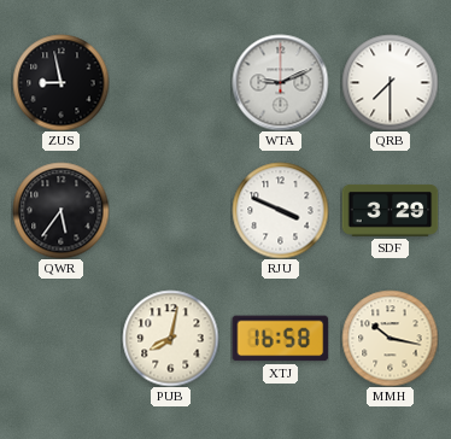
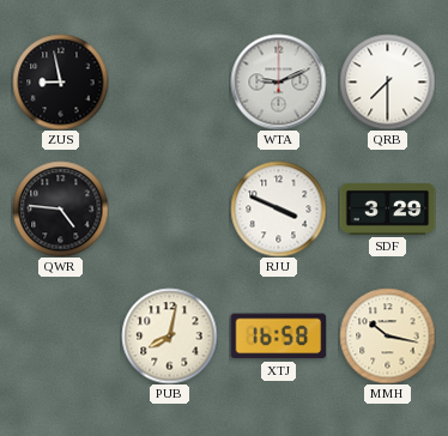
QWR: 5:36 -> 4:46 (60, 208)
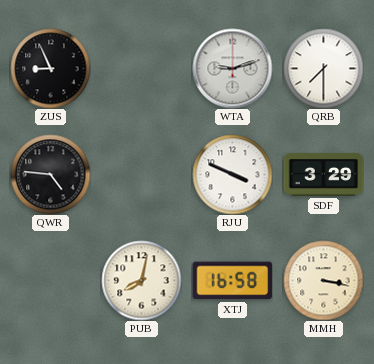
ZUS: 8:58 -> 8:56 (50, 68)
WTA: 9:11 -> 9:12 (232, 68)
MMH: 10:17 -> 3:17 (323, 280)
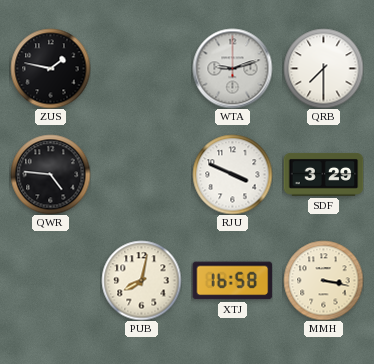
ZUS: 8:56 -> 1:47 (50, 68)
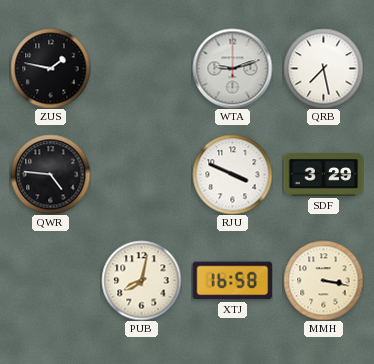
QRB: 7:30 -> 7:28 (323, 68)
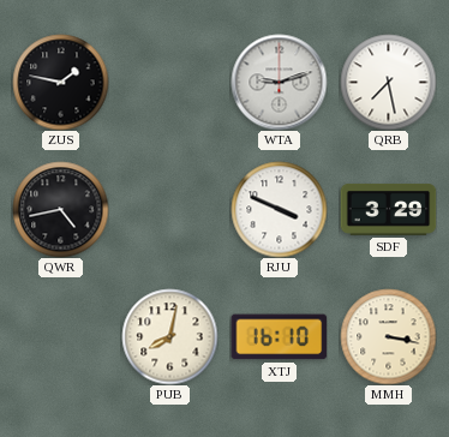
QWR: 4:46 -> 4:43 (60, 209)
XTJ: 16:58 -> 16:10 (279, 337)
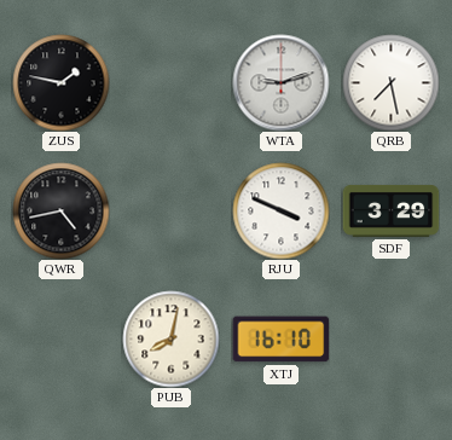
MMH: 3:17 -> none (388, 336)
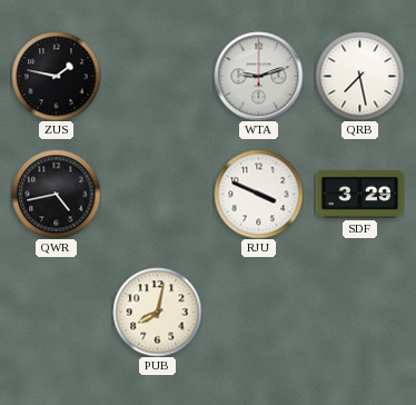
XTJ: 16:10 -> none (280, 340)
